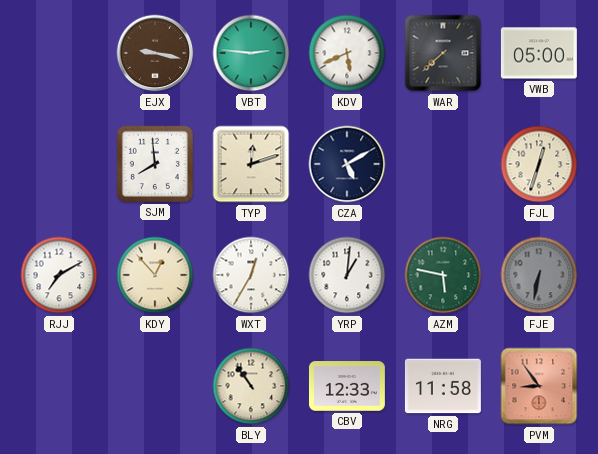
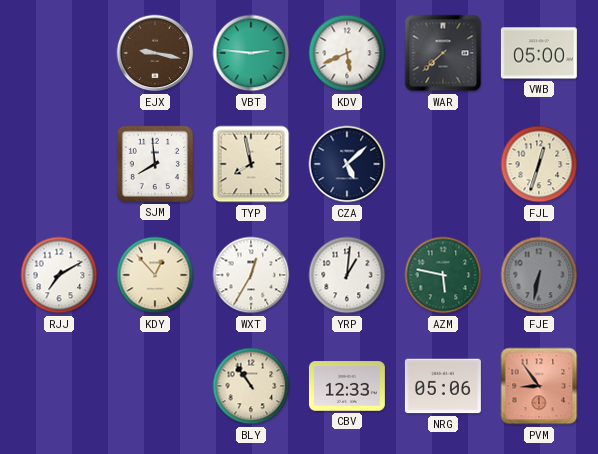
TYP: 12:12 -> 7:58 (251, 164)
CZA: 5:10 -> 5:08 (347, 164)
NRG: 11:58 -> 05:06 (443, 386)
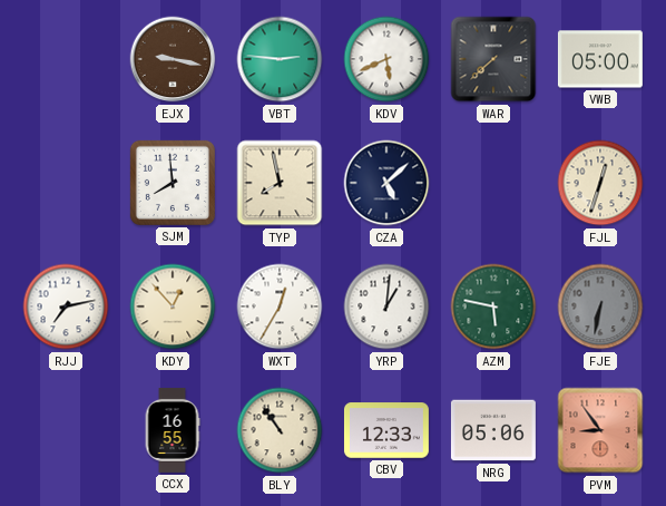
RJJ: 7:10 -> 7:13 (66, 306)
CCX: none -> 16:55 (173, 430)
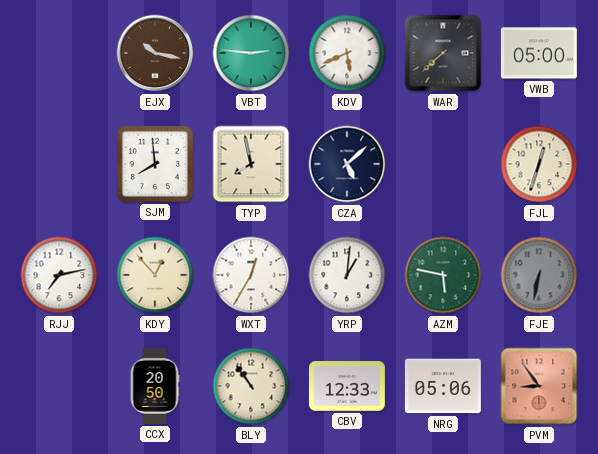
EJX: 9:17 -> 10:17 (155, 53)
CCX: 16:55 -> 20:50 (155, 386)
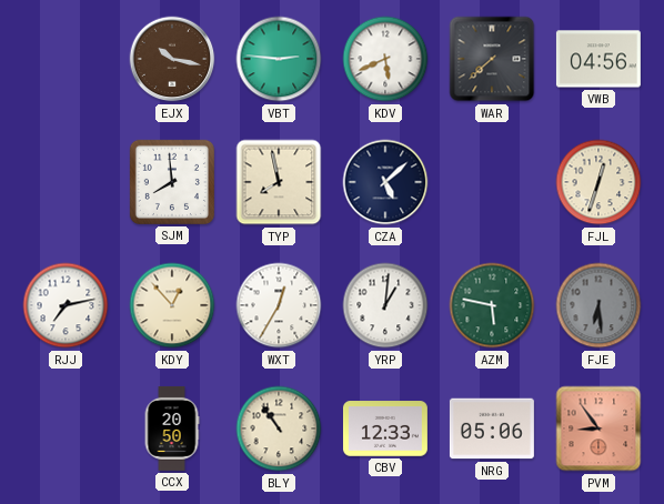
VWB: 05:00 -> 04:56 (598, 59)
FJE: 6:32 -> 6:29 (598, 305)
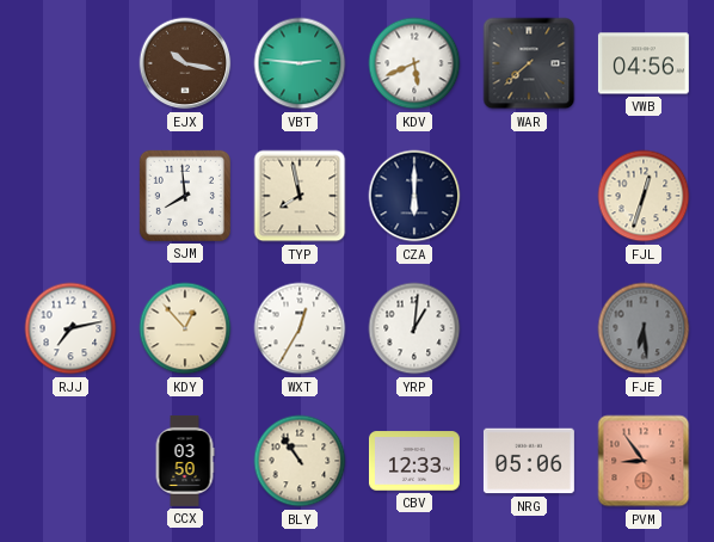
CZA: 5:08 -> 6:00 (414, 196)
AZM: 5:47 -> none (492, 305)
CCX: 20:50 -> 03:50 (185, 461)
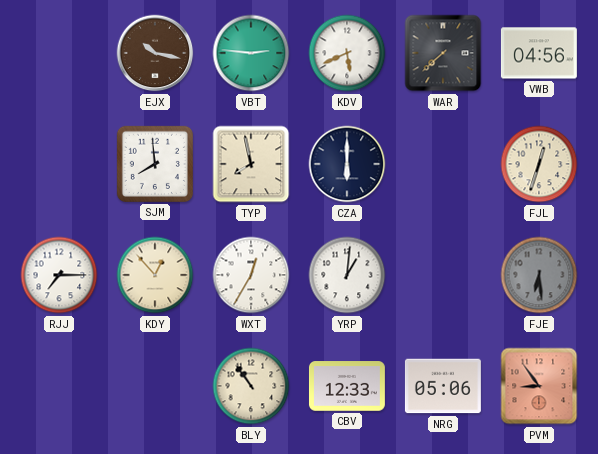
RJJ: 7:13 -> 7:15 (59, 275)
CCX: 03:50 -> none (185, 461)
